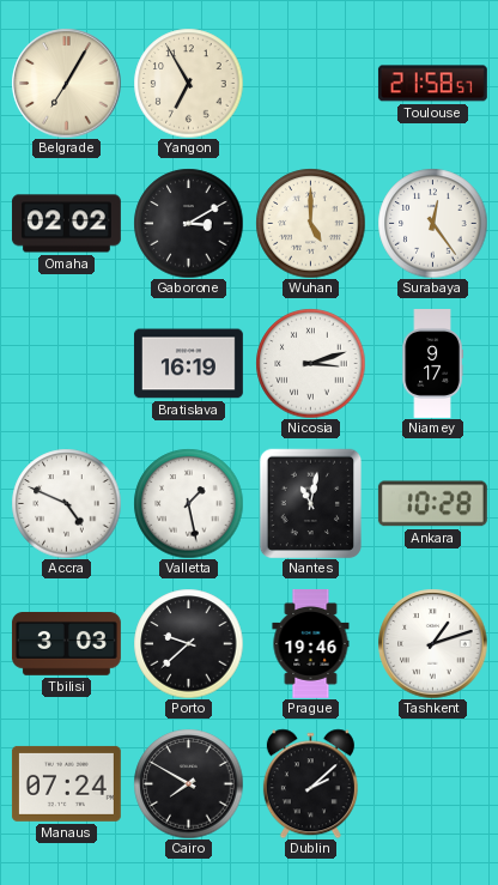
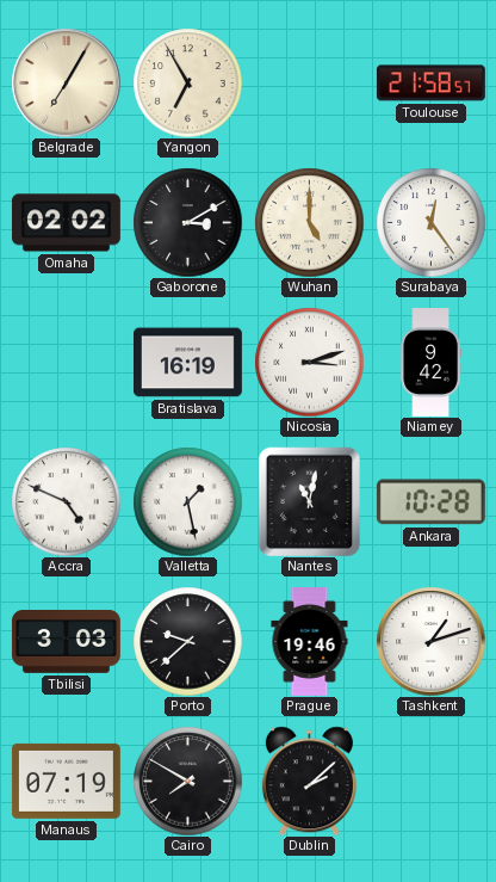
Niamey: 9:17 -> 9:42 (430, 363)
Manaus: 07:24 -> 07:19 (66, 781)
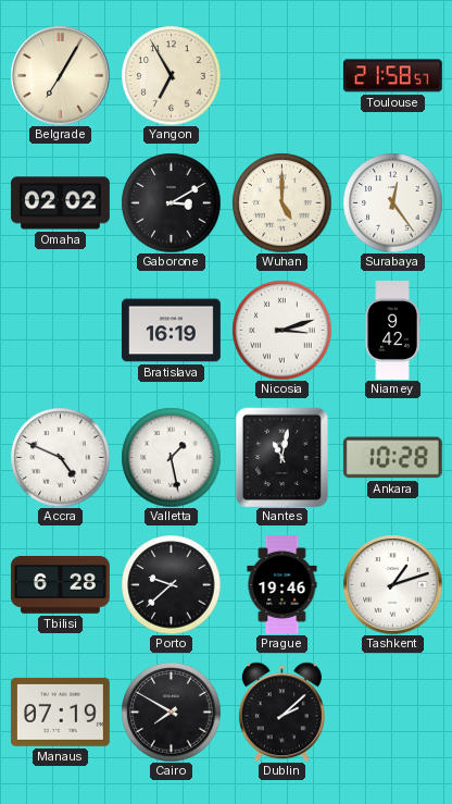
Tbilisi: 3:03 -> 6:28 (60, 585)
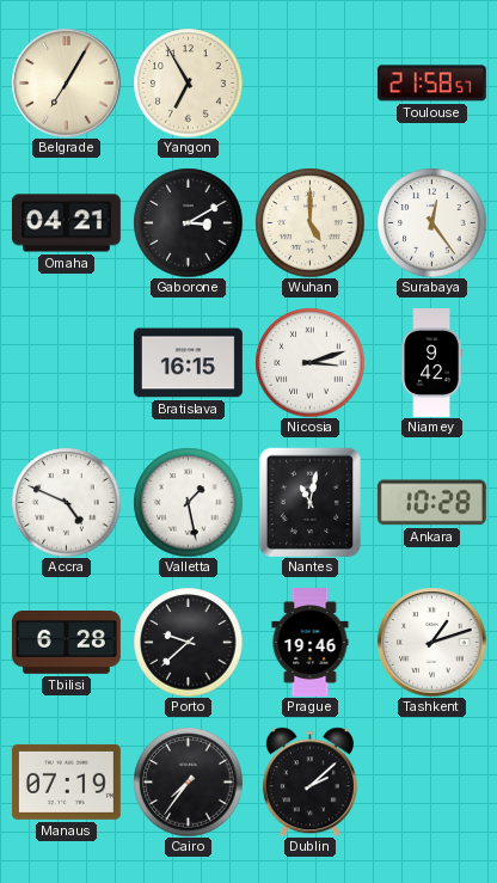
Omaha: 02:02 -> 04:21 (66, 223)
Bratislava: 16:19 -> 16:15 (188, 363)
Cairo: 7:50 -> 7:36 (188, 781)
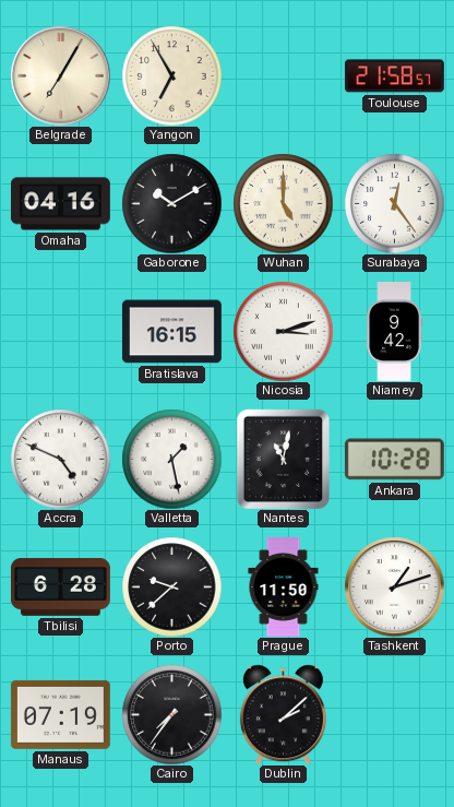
Omaha: 04:21 -> 04:16 (60, 204)
Gaborone: 3:10 -> 10:10 (171, 203)
Prague: 19:46 -> 11:50 (284, 588)
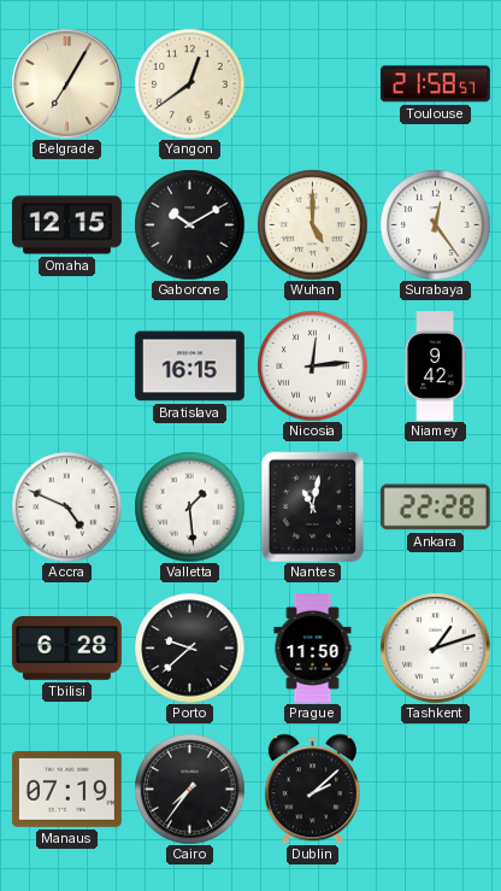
Yangon: 6:55 -> 12:39 (189, 83)
Omaha: 04:16 -> 12:15 (66, 225)
Nicosia: 3:12 -> 12:14 (312, 365)
Valletta: 1:28 -> 1:29 (189, 506)
Ankara: 10:28 -> 22:28 (435, 508)
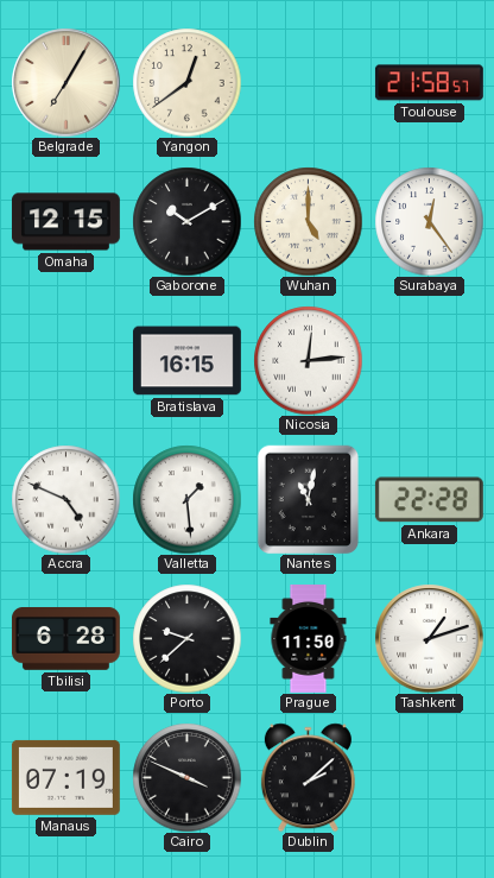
Niamey: 9:42 -> none (435, 367)
Cairo: 7:36 -> 3:49 (186, 777)
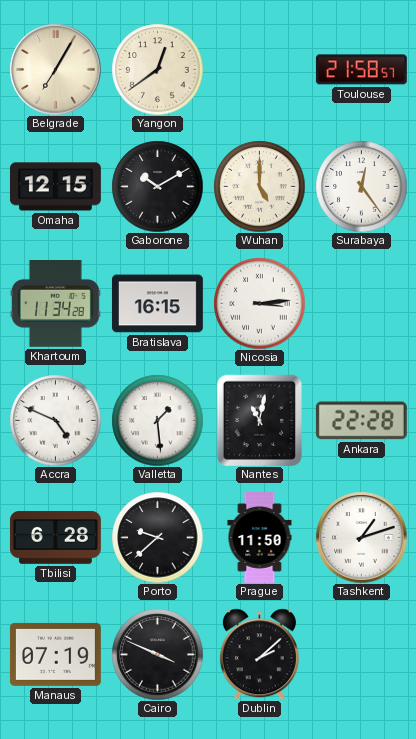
Khartoum: none -> 11:34 (55, 304)
Nicosia: 12:14 -> 3:14 (259, 303)
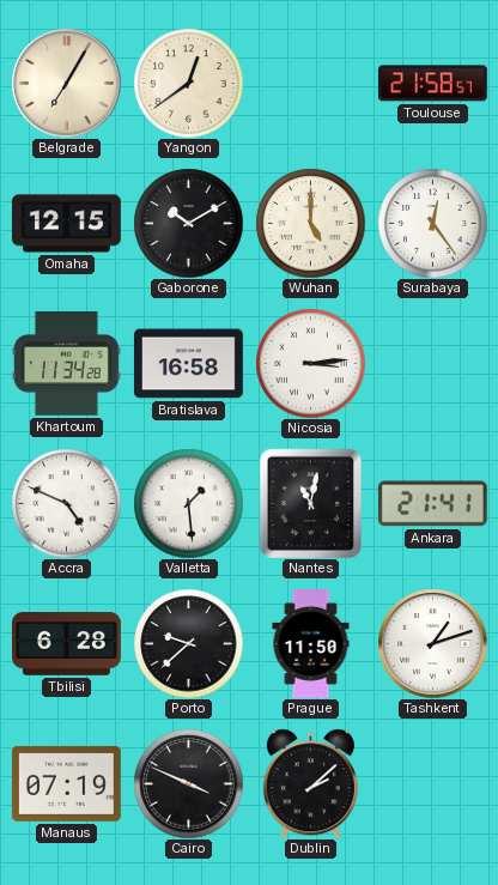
Bratislava: 16:15 -> 16:58 (188, 364)
Ankara: 22:28 -> 21:41 (432, 504)
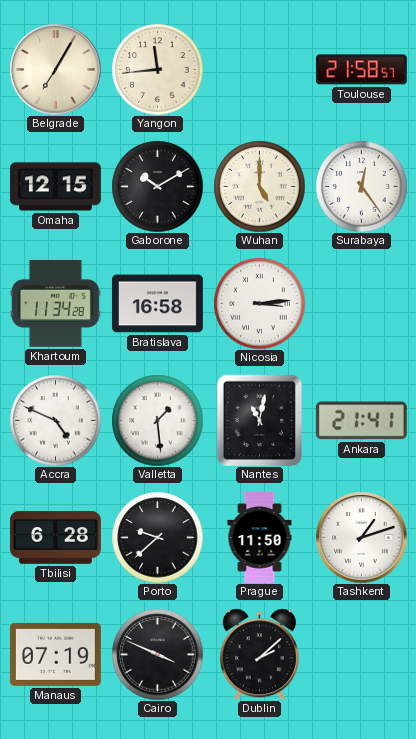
Yangon: 12:39 -> 11:44 (157, 69)
